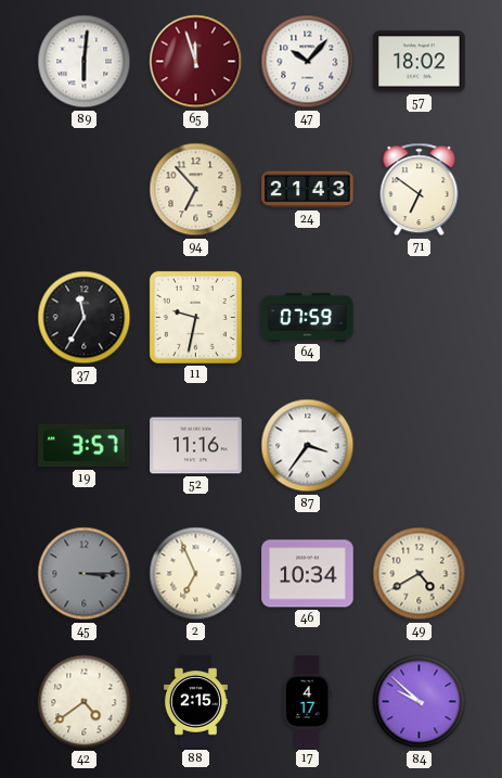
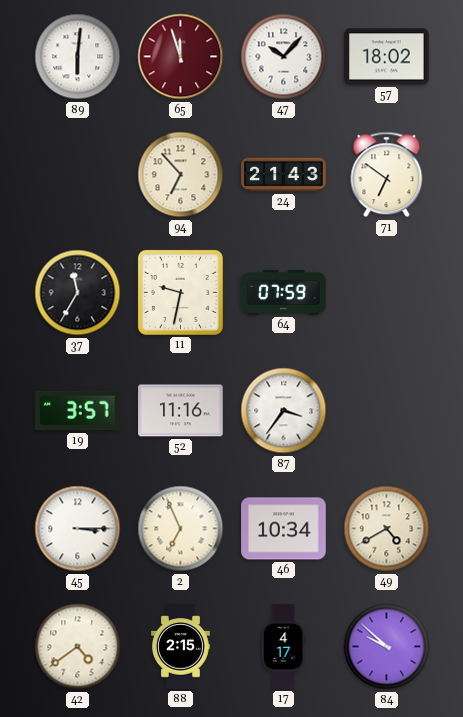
45 dial: grey -> white (78, 529)
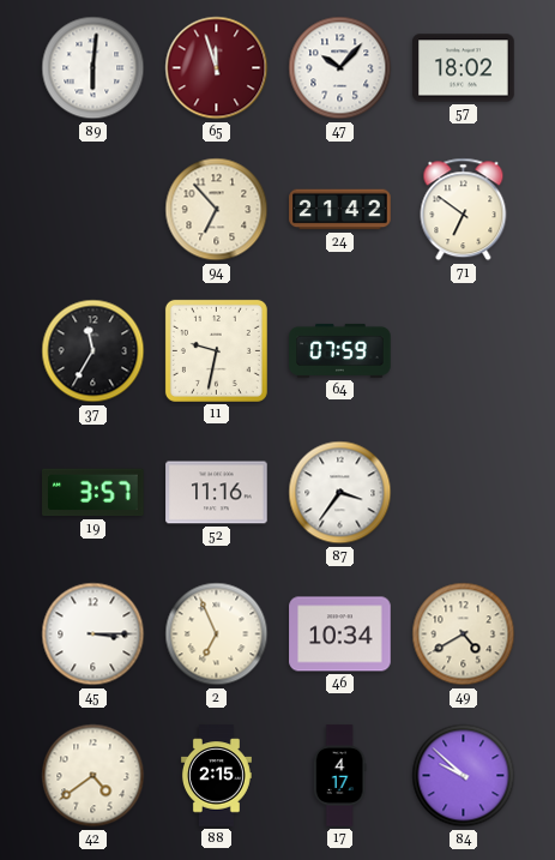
24: 21:43 -> 21:42 (340, 210)
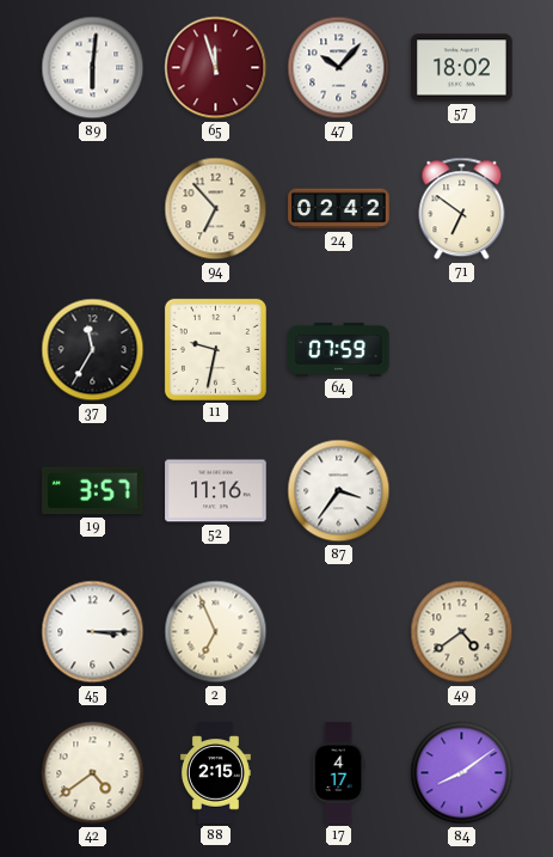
24: 21:42 -> 02:42 (339, 209)
46: 10:34 -> none (340, 635)
49: 4:40 -> 4:39 (462, 632)
84: 9:52 -> 8:09 (462, 773)
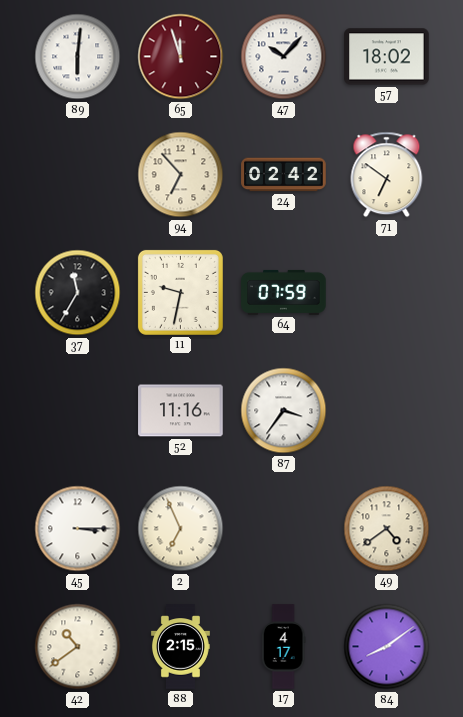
19: 3:57 -> none (93, 491)
42: 4:39 -> 10:39 (78, 647)
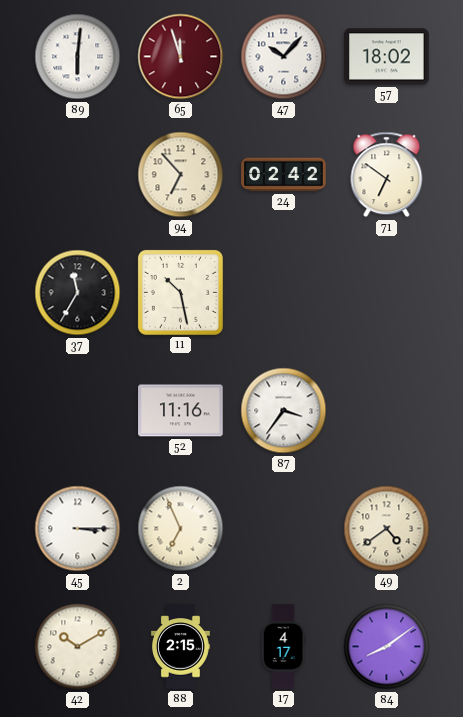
11: 9:32 -> 10:28 (180, 292)
64: 07:59 -> none (284, 292)
42: 10:39 -> 10:10 (78, 647)
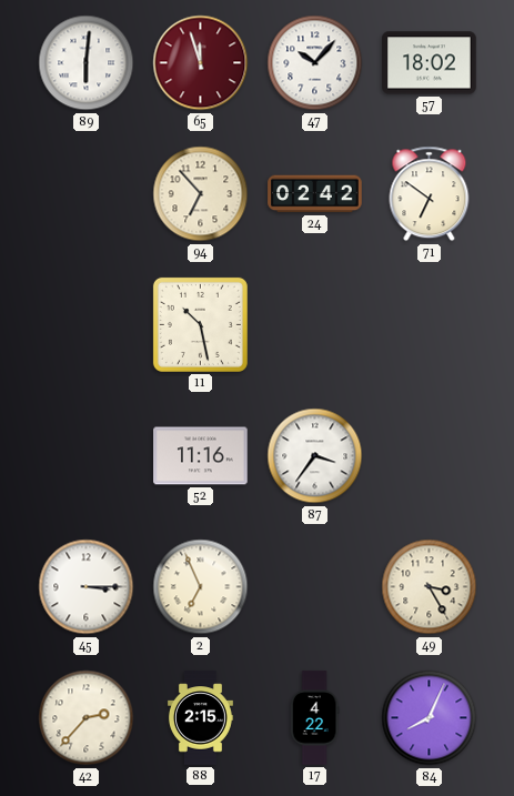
37: 11:35 -> none (78, 293)
49: 4:39 -> 3:25 (430, 587)
42: 10:10 -> 2:37 (87, 718)
17: 4:17 -> 4:22 (314, 718)
84: 8:09 -> 8:04 (430, 718)
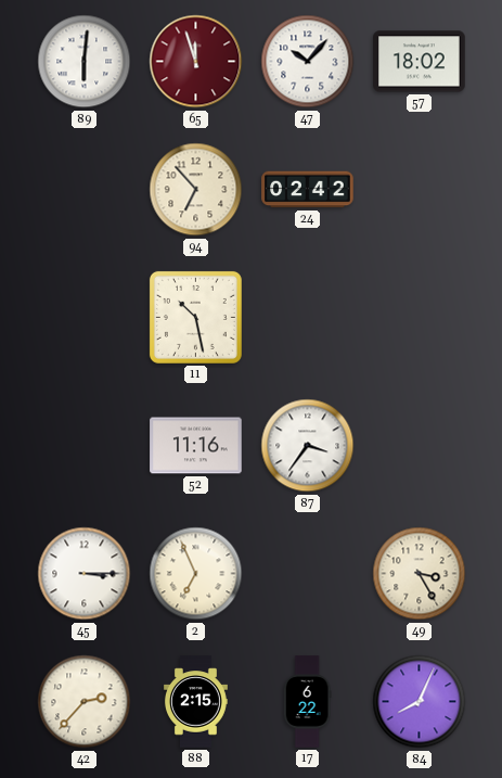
71: 6:51 -> none (430, 194)
17: 4:22 -> 6:22 (307, 702)
